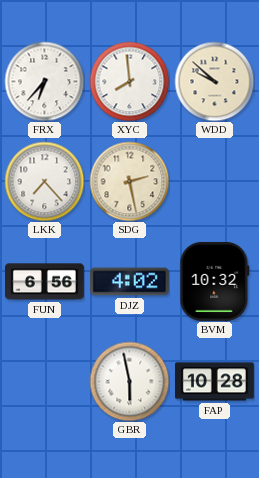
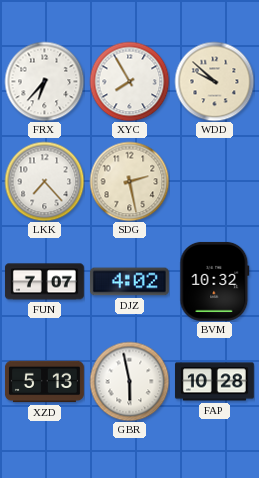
XYC: 7:59 -> 7:55 (129, 81)
FUN: 6:56 -> 7:07 (44, 282)
XZD: none -> 5:13 (44, 382)
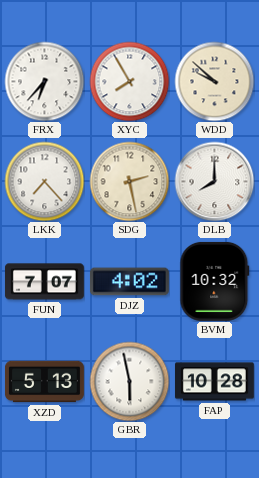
DLB: none -> 8:00 (214, 181)
